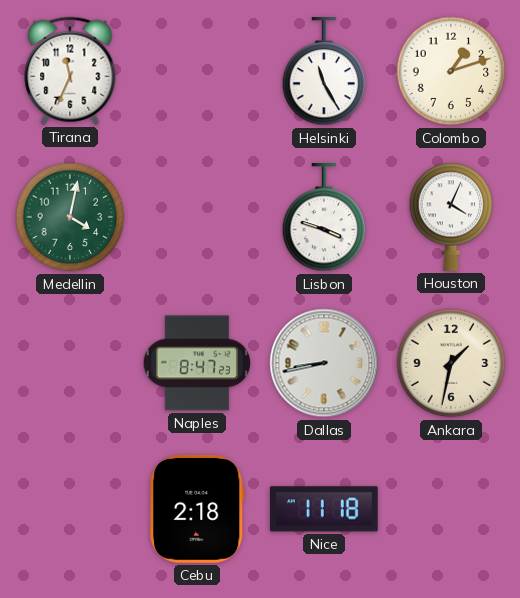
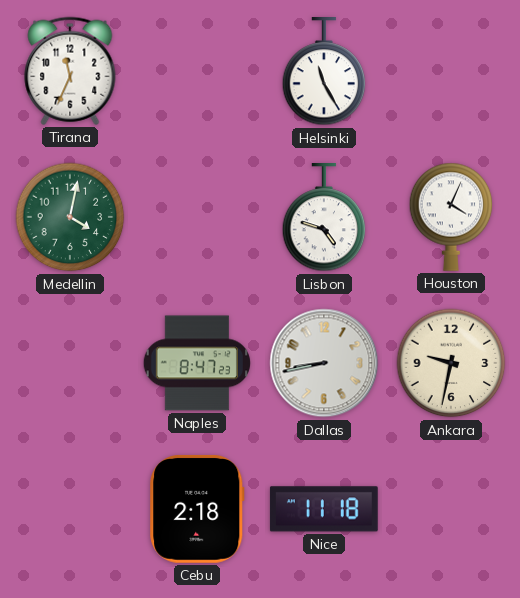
Colombo: 1:12 -> none (451, 71)
Lisbon: 3:48 -> 4:48 (324, 218)
Ankara: 1:32 -> 9:32 (451, 363)
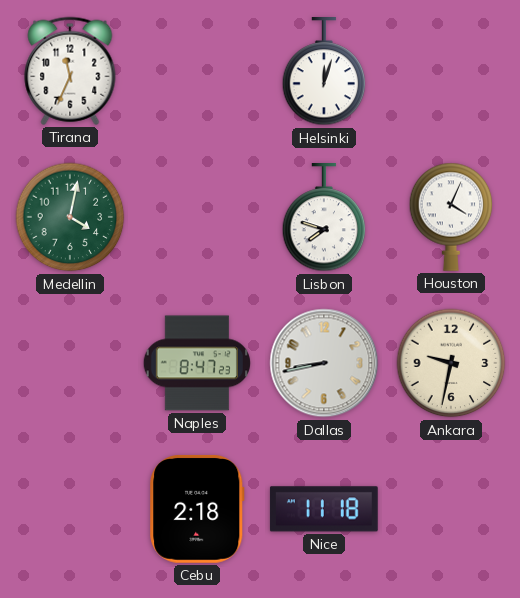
Helsinki: 11:25 -> 12:03 (324, 72)
Lisbon: 4:48 -> 7:48 (324, 218)
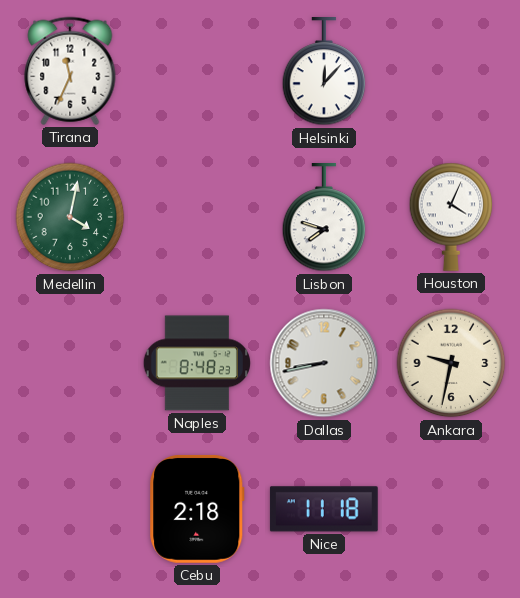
Helsinki: 12:03 -> 12:07 (324, 72)
Naples: 8:47 -> 8:48 (197, 363)
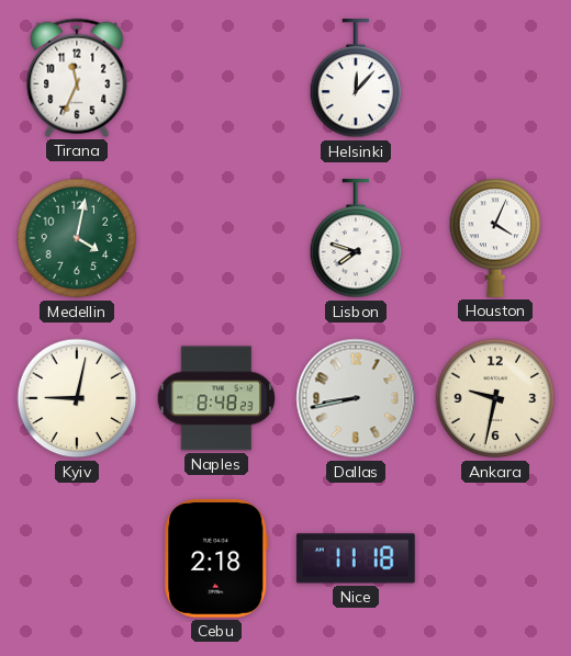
Kyiv: none -> 9:02 (77, 398)
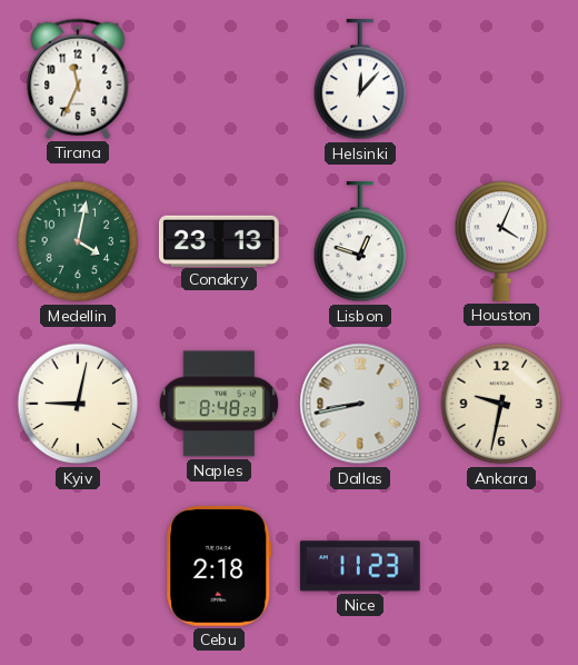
Conakry: none -> 23:13 (219, 240)
Lisbon: 7:48 -> 12:48 (360, 242)
Nice: 11:18 -> 11:23 (360, 566)
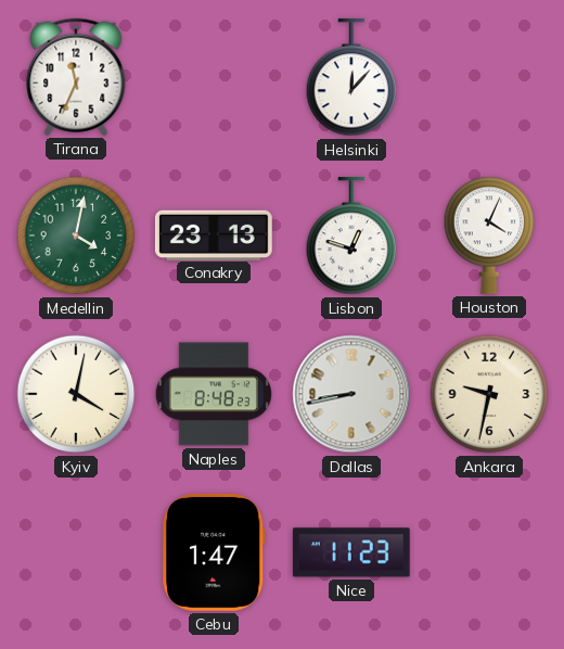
Kyiv: 9:02 -> 4:02 (76, 394)
Cebu: 2:18 -> 1:47 (214, 552)
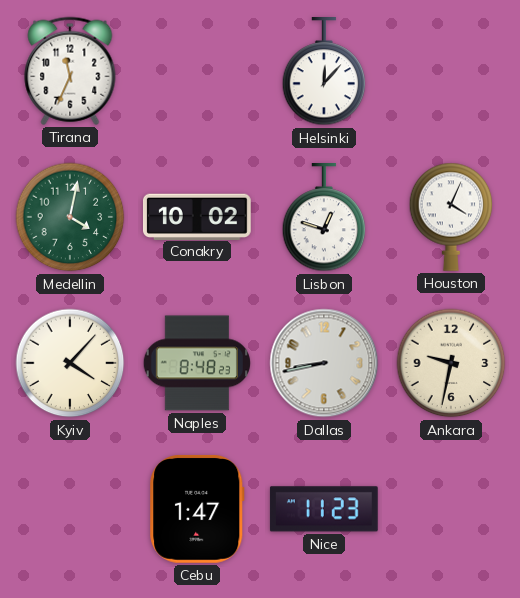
Conakry: 23:13 -> 10:02 (197, 216)
Kyiv: 4:02 -> 4:07 (70, 363)
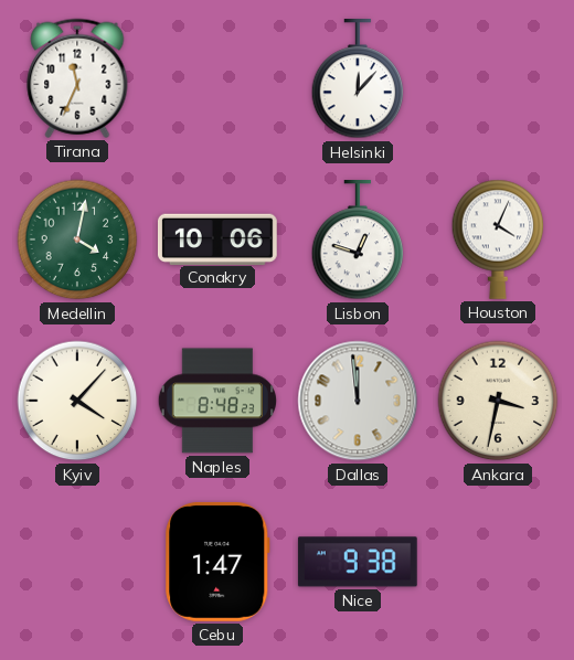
Conakry: 10:02 -> 10:06 (217, 238)
Dallas: 8:43 -> 11:59 (358, 401)
Ankara: 9:32 -> 3:32 (498, 401)
Nice: 11:23 -> 9:38 (358, 562)
